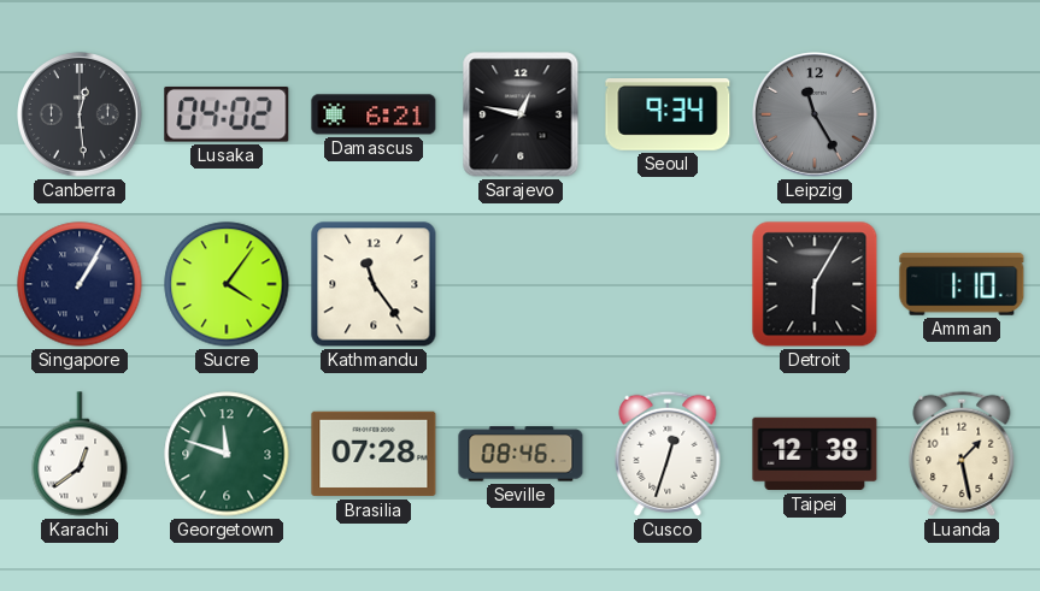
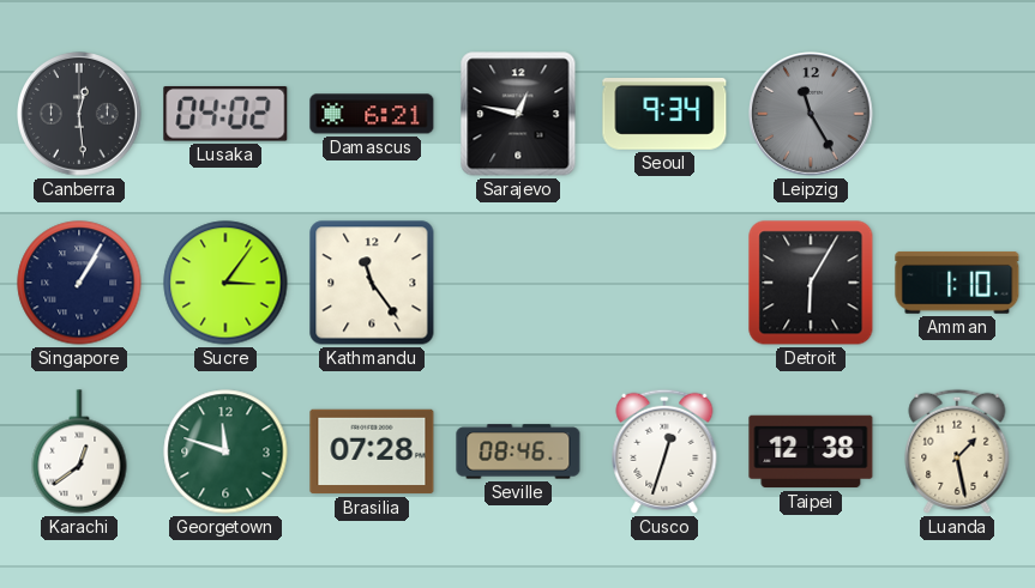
Sucre: 4:06 -> 3:06 (225, 283)
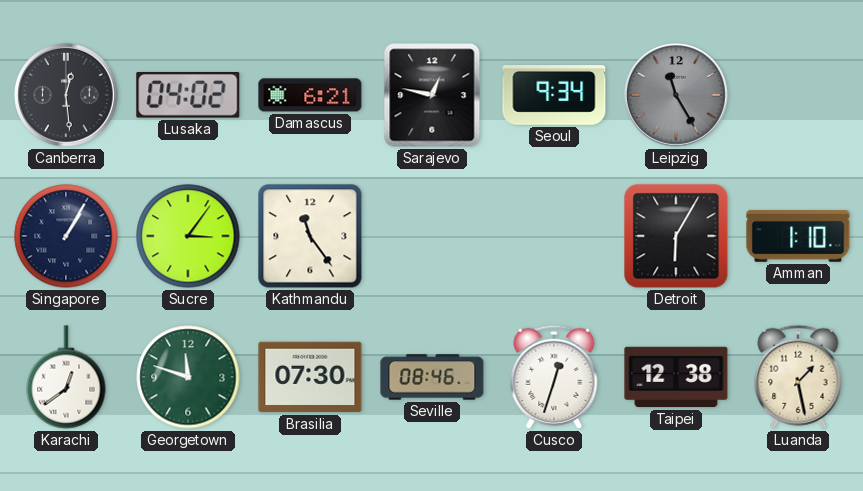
Brasilia: 07:28 -> 07:30 (310, 377)
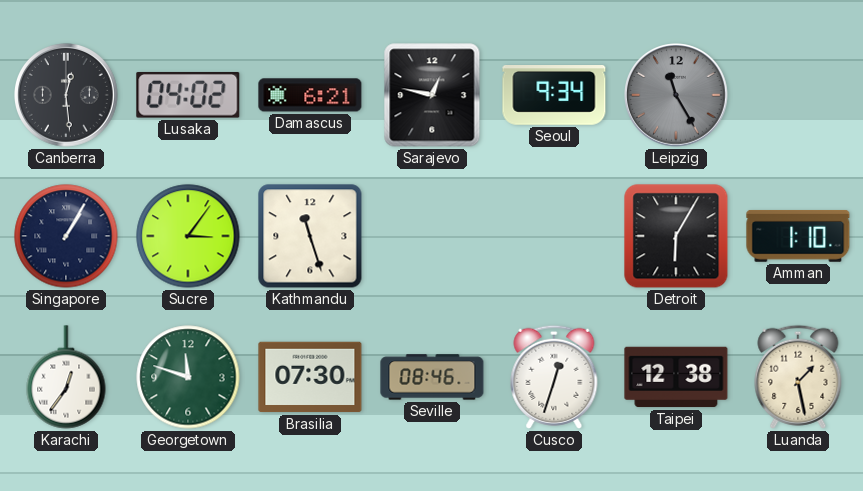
Kathmandu: 11:24 -> 11:27 (310, 236)
Karachi: 12:39 -> 12:36 (66, 377)
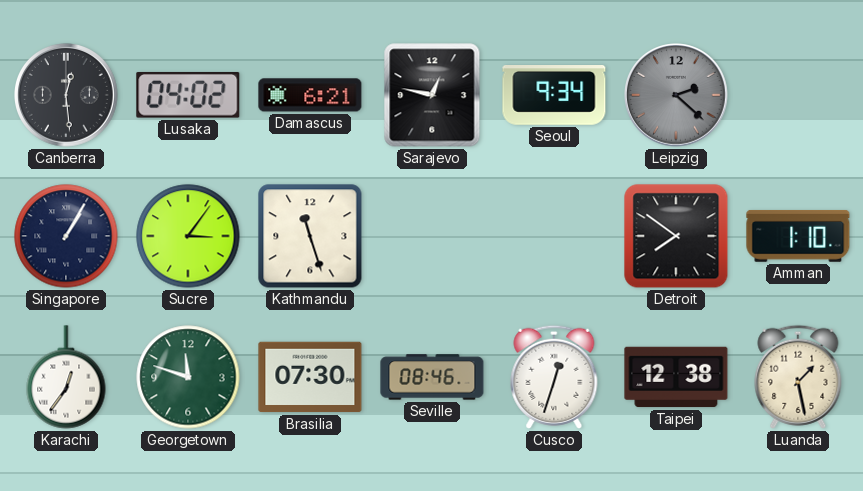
Leipzig: 11:25 -> 2:22 (677, 96)
Detroit: 6:05 -> 7:51 (676, 236)
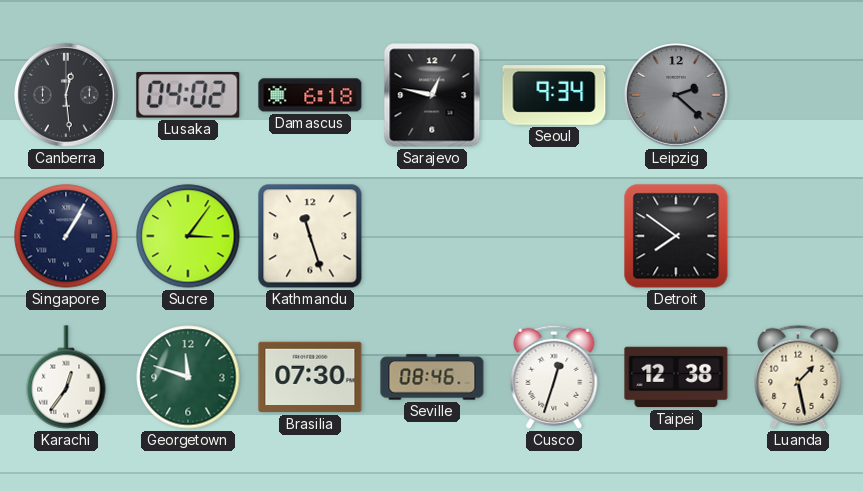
Damascus: 6:21 -> 6:18 (310, 95)
Amman: 1:10 -> none (798, 236)
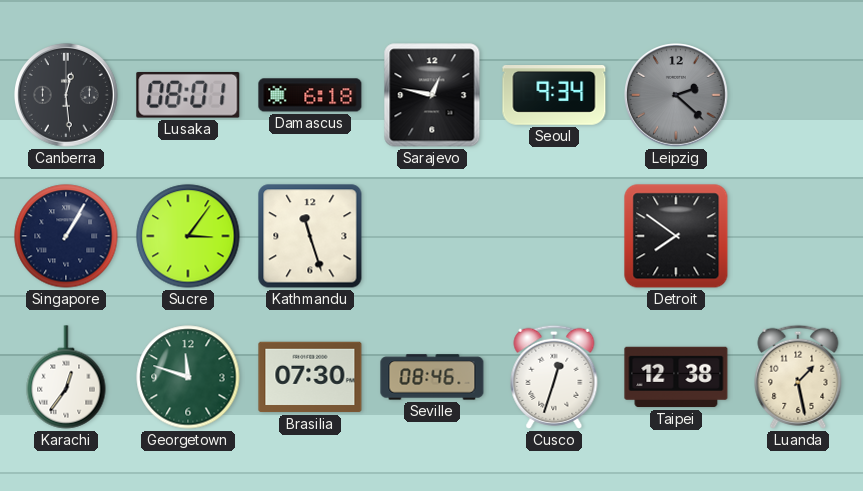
Lusaka: 04:02 -> 08:01 (188, 95)
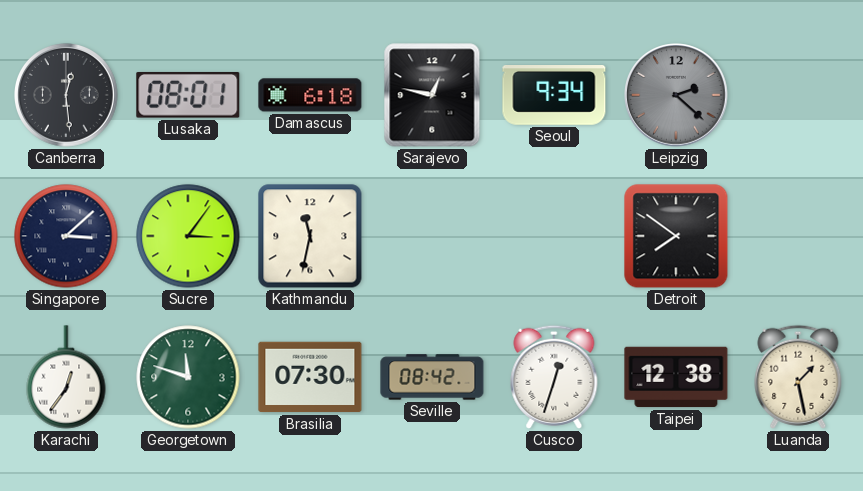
Singapore: 1:05 -> 3:08 (66, 236)
Kathmandu: 11:27 -> 11:32 (310, 236)
Seville: 08:46 -> 08:42 (432, 377)
